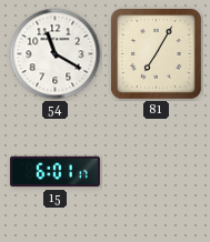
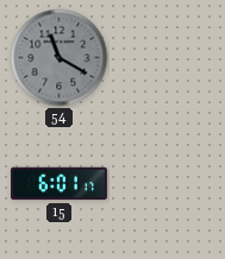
54 dial: white -> grey (60, 58)
81: 7:05 -> none (156, 53)
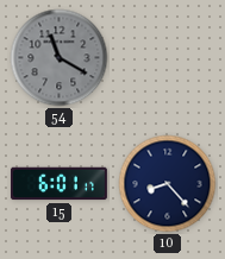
10: none -> 8:23 (168, 184)
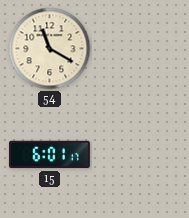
54 dial: grey -> cream (50, 49)
10: 8:23 -> none (168, 184)
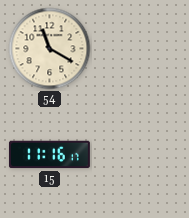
15: 6:01 -> 11:16 (49, 155)
